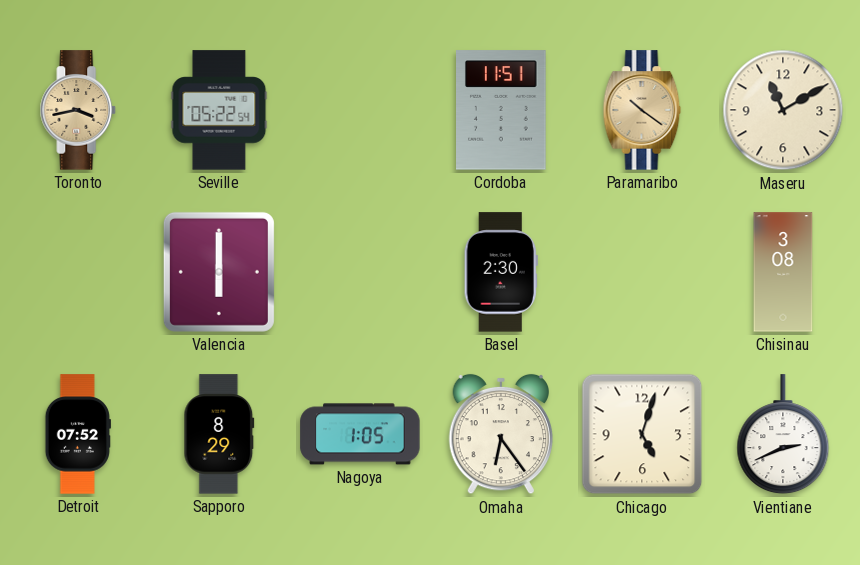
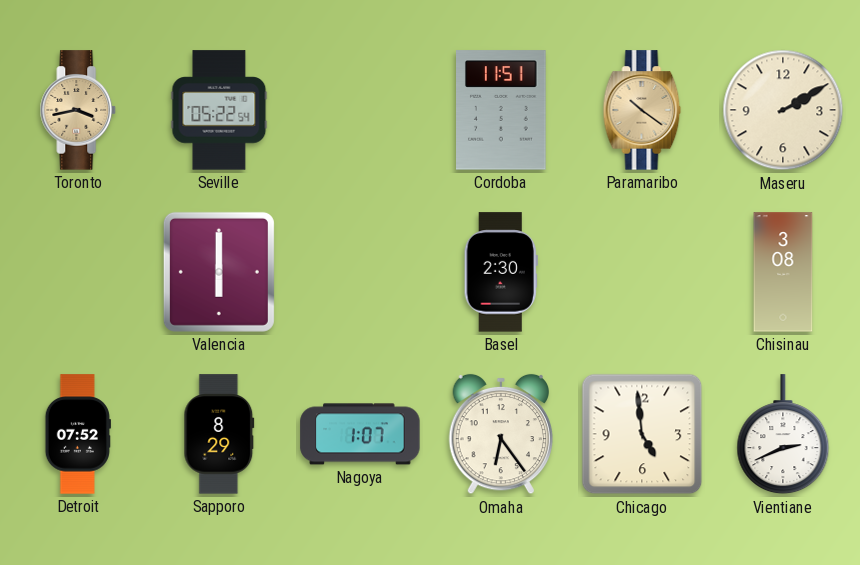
Maseru: 11:10 -> 2:10 (783, 110)
Nagoya: 1:05 -> 1:07 (360, 434)
Chicago: 5:03 -> 4:59 (642, 434)
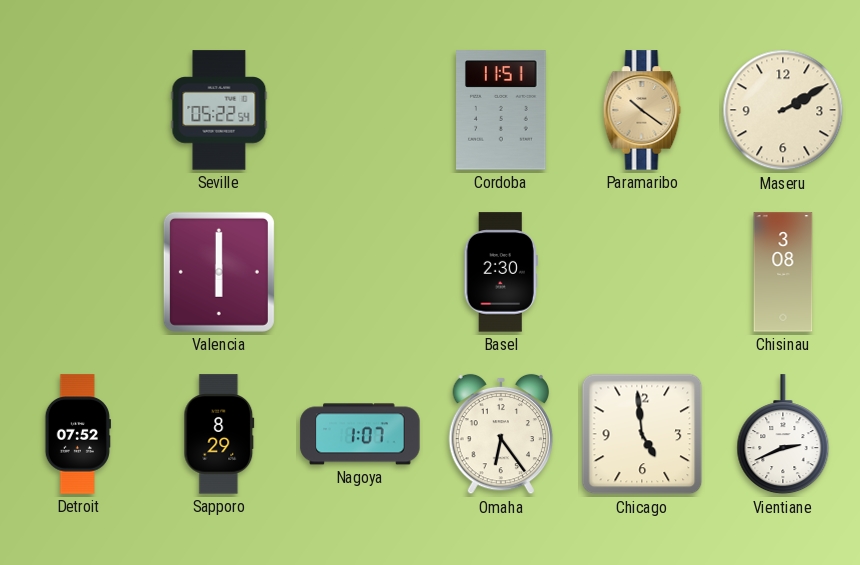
Toronto: 3:43 -> none (78, 110)
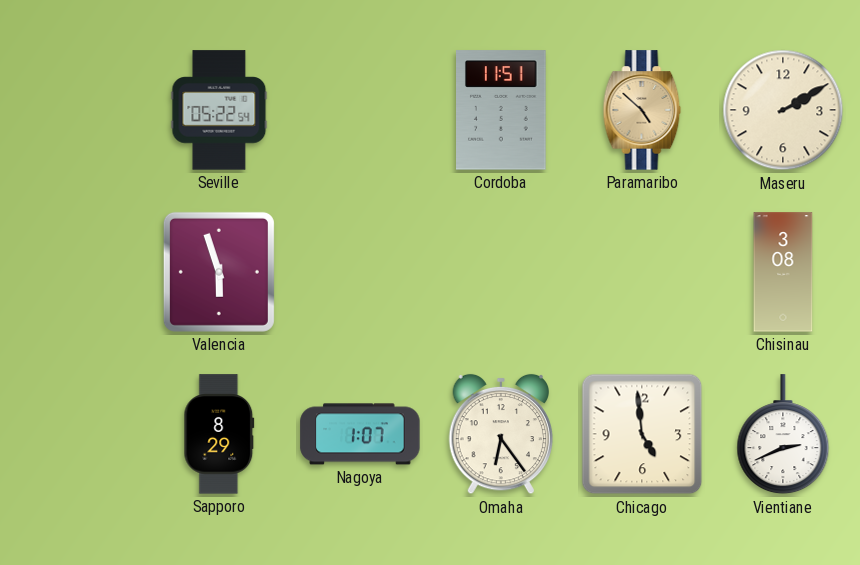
Paramaribo: 10:21 -> 4:52 (642, 110)
Valencia: 6:00 -> 5:57 (219, 272)
Basel: 2:30 -> none (501, 272)
Detroit: 07:52 -> none (78, 434)
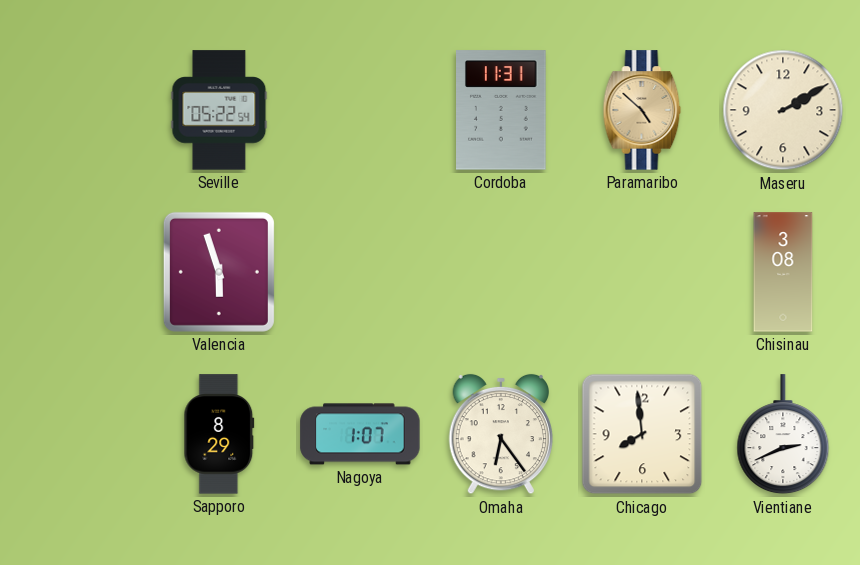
Cordoba: 11:51 -> 11:31 (502, 110)
Chicago: 4:59 -> 7:59 (642, 434)
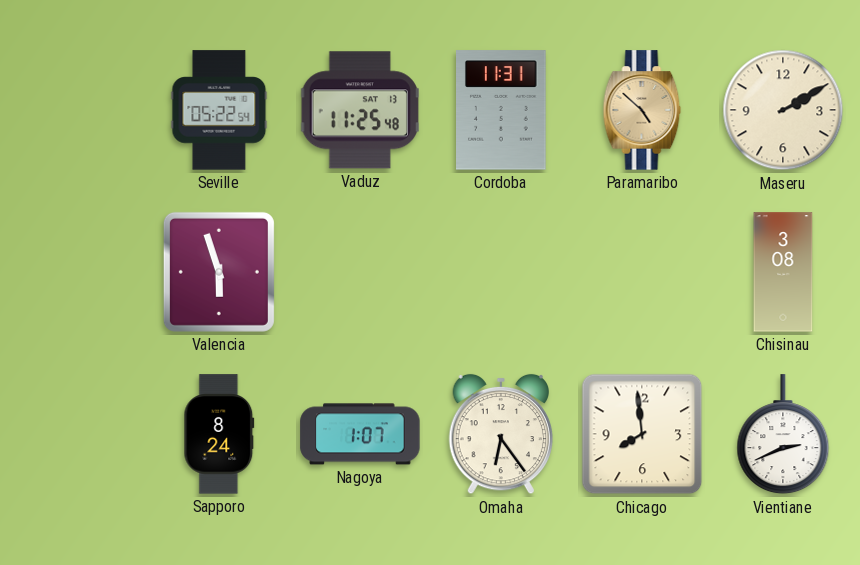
Vaduz: none -> 11:25 (360, 110)
Sapporo: 8:29 -> 8:24 (219, 434)
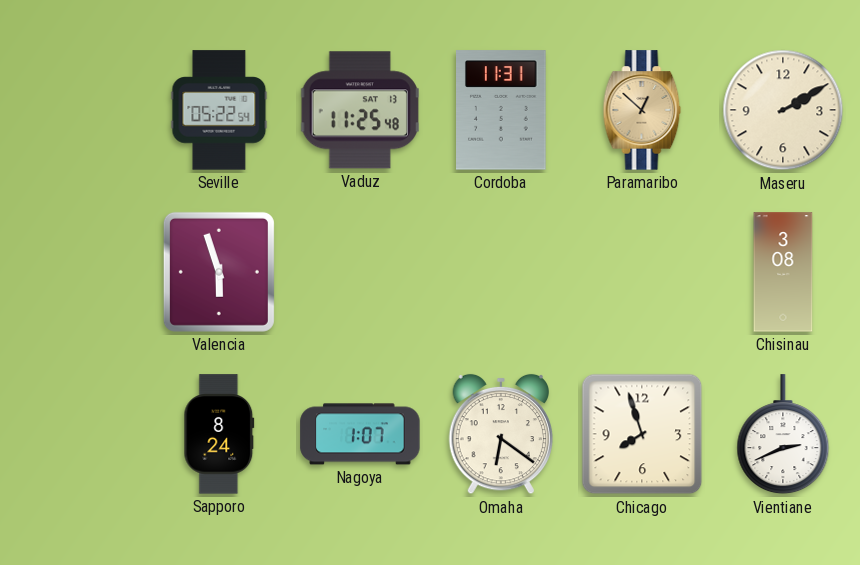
Paramaribo: 4:52 -> 12:52 (642, 110)
Omaha: 6:24 -> 6:21 (500, 434)
Chicago: 7:59 -> 7:57 (642, 434)
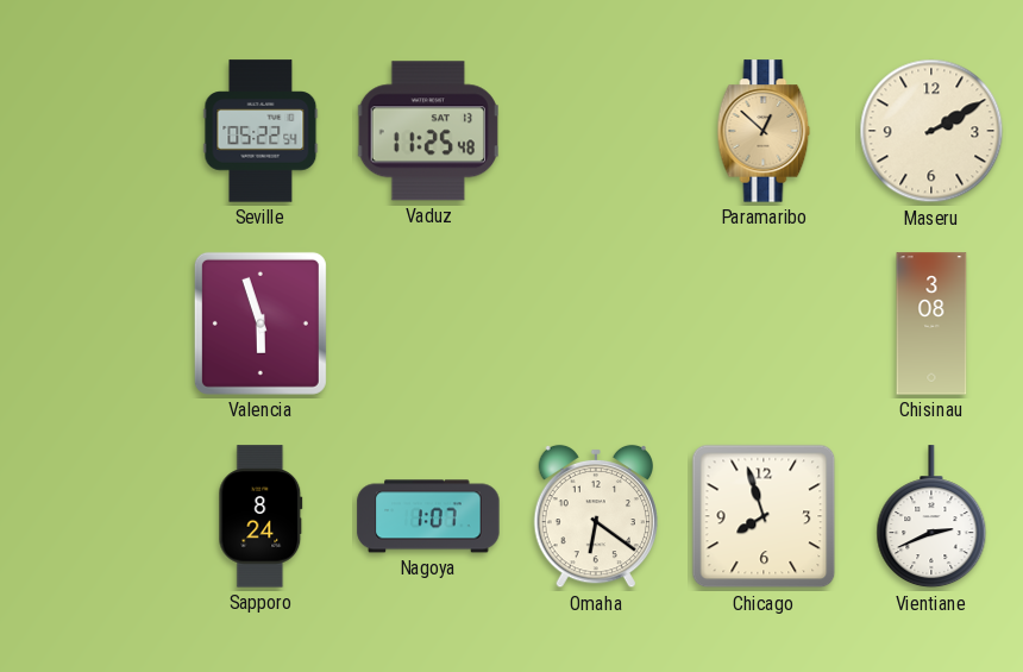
Cordoba: 11:31 -> none (502, 110)
